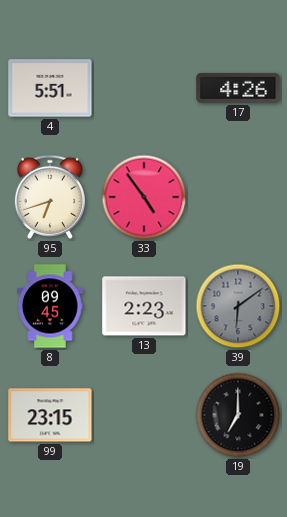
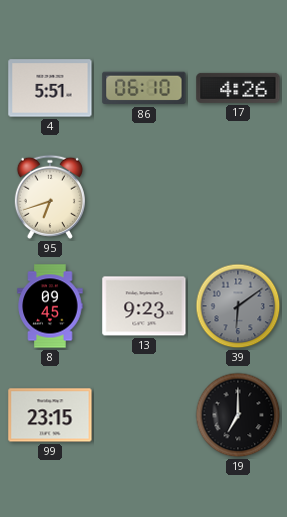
86: none -> 06:10 (144, 88)
33: 4:54 -> none (144, 197)
13: 2:23 -> 9:23 (144, 306)
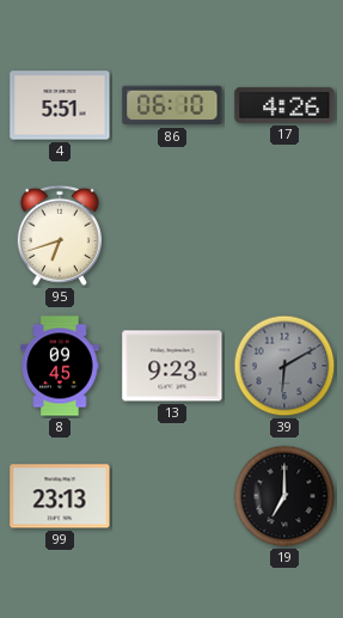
39: 6:09 -> 6:10 (284, 366)
99: 23:15 -> 23:13 (60, 496)
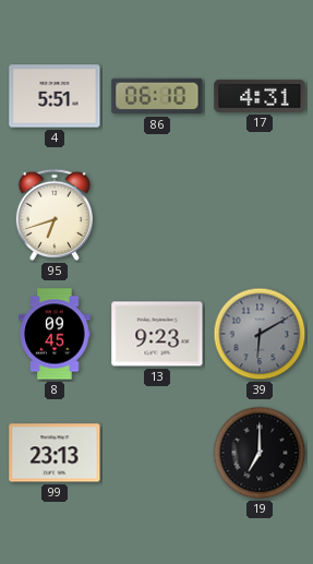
17: 4:26 -> 4:31 (260, 96)
